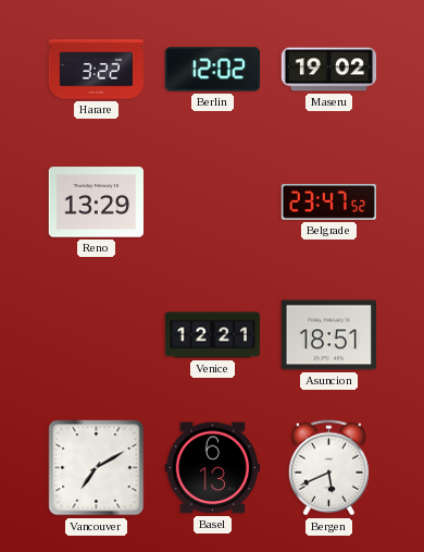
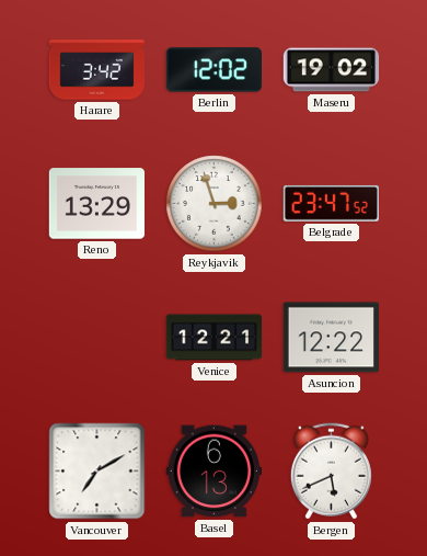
Harare: 3:22 -> 3:42 (96, 70)
Reykjavik: none -> 2:57 (215, 204)
Asuncion: 18:51 -> 12:22 (331, 338)
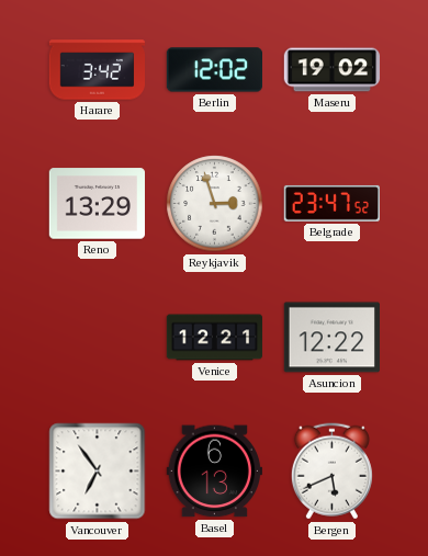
Vancouver: 7:10 -> 6:54 (98, 472)
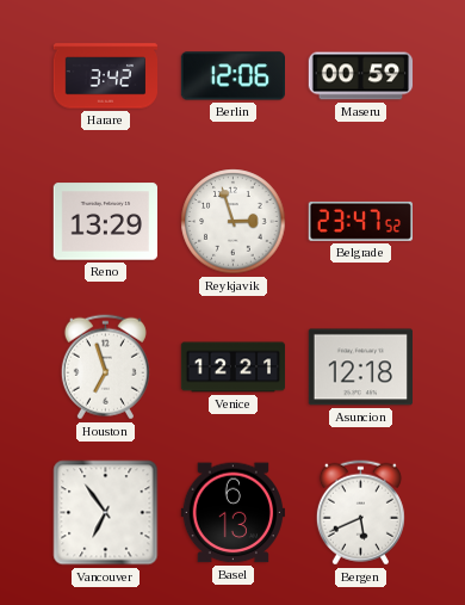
Berlin: 12:02 -> 12:06 (232, 76)
Maseru: 19:02 -> 00:59 (361, 76)
Houston: none -> 6:57 (105, 368)
Asuncion: 12:22 -> 12:18 (360, 368)
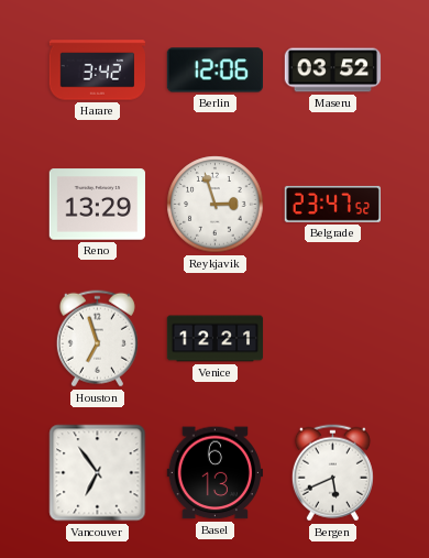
Maseru: 00:59 -> 03:52 (333, 70)
Asuncion: 12:18 -> none (360, 368)
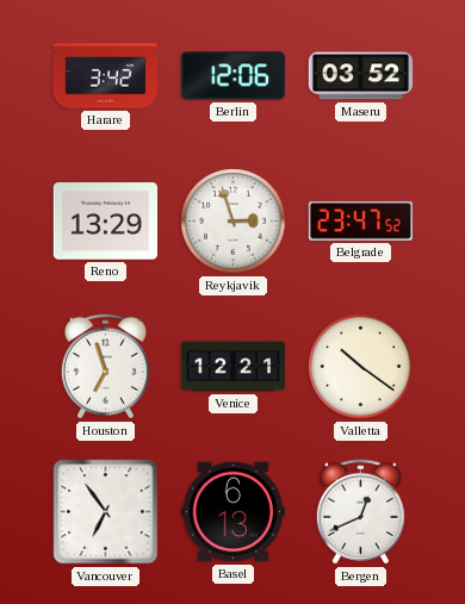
Valletta: none -> 10:21 (361, 367)
Bergen: 5:41 -> 12:41 (360, 512)
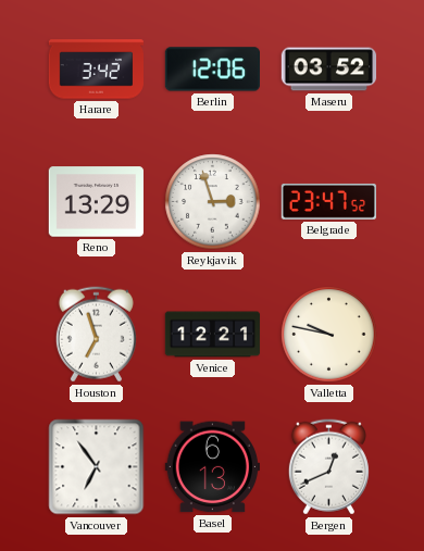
Valletta: 10:21 -> 9:47 (329, 335)
